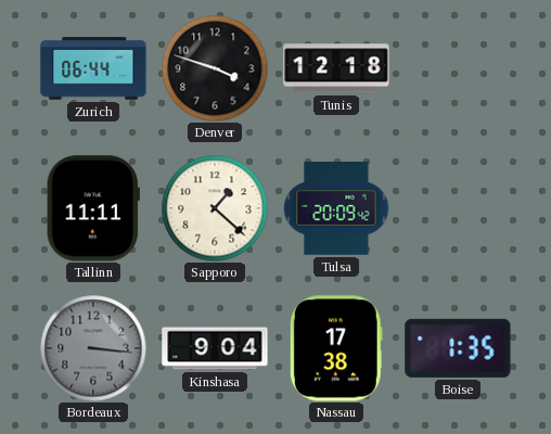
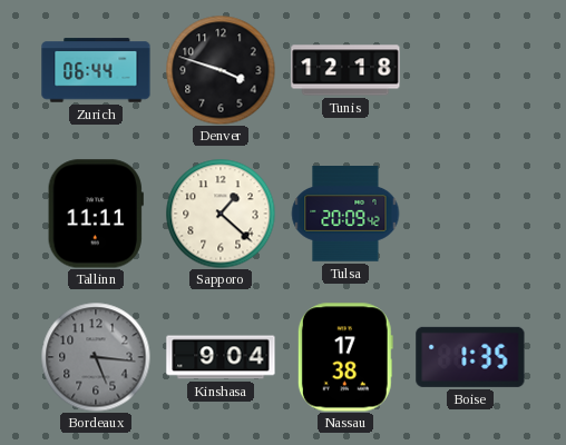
Bordeaux: 3:16 -> 5:16 (96, 357)
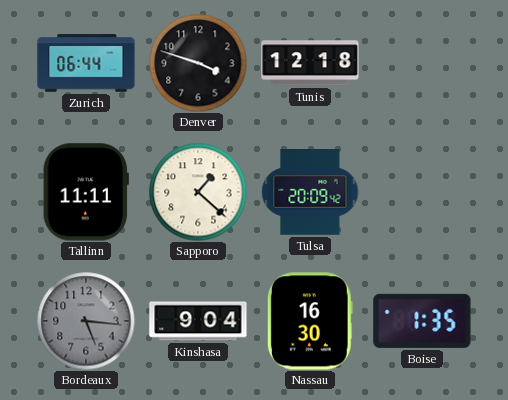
Nassau: 17:38 -> 16:30 (310, 321)
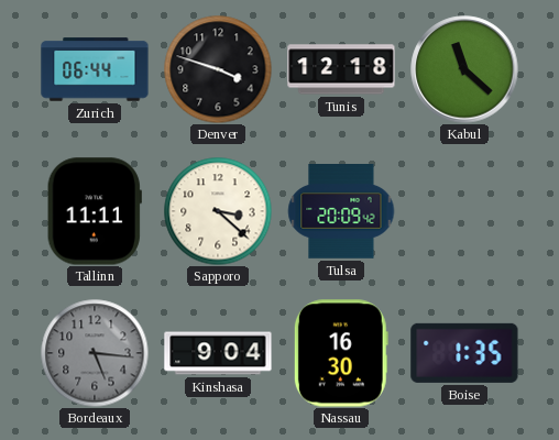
Kabul: none -> 11:22 (464, 69)
Sapporo: 1:22 -> 3:22 (218, 211)
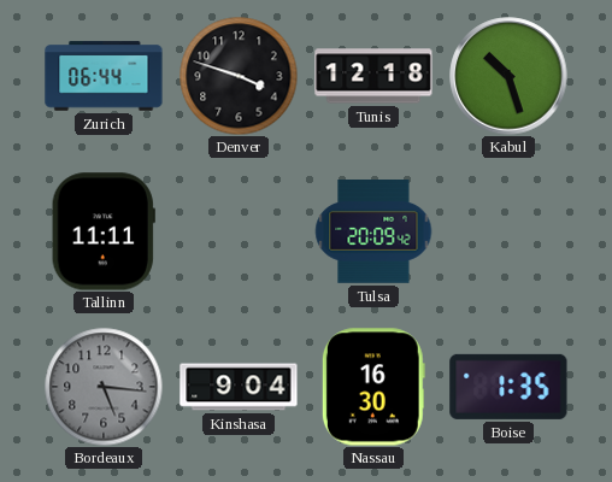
Kabul: 11:22 -> 10:27 (508, 76)
Sapporo: 3:22 -> none (218, 211)
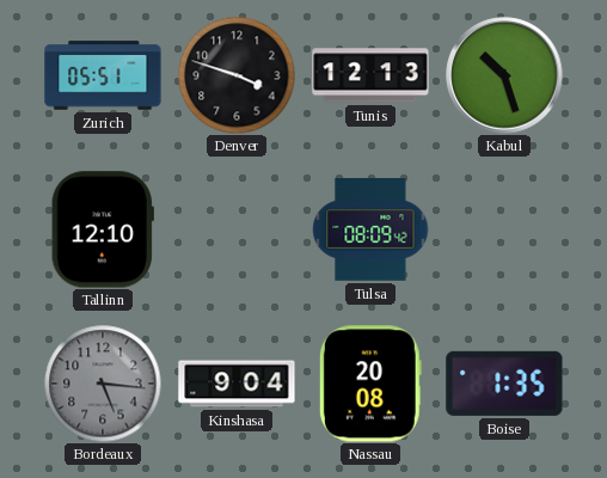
Zurich: 06:44 -> 05:51 (103, 75)
Tunis: 12:18 -> 12:13 (370, 75)
Tallinn: 11:11 -> 12:10 (103, 229)
Tulsa: 20:09 -> 08:09 (370, 231)
Nassau: 16:30 -> 20:08 (370, 384)
